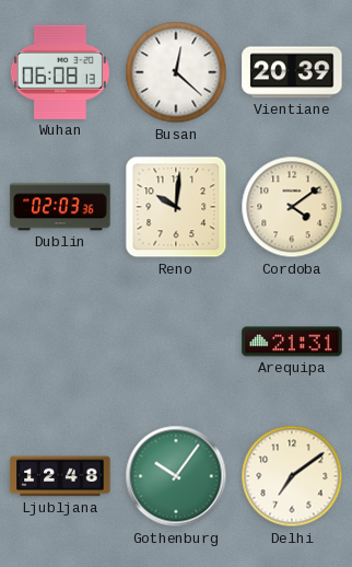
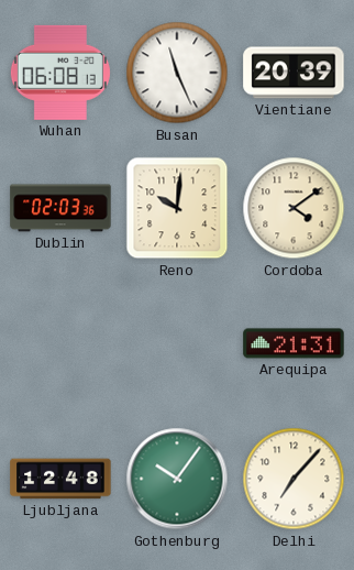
Busan: 12:22 -> 11:26 (177, 73)
Delhi: 7:09 -> 7:07 (294, 479)
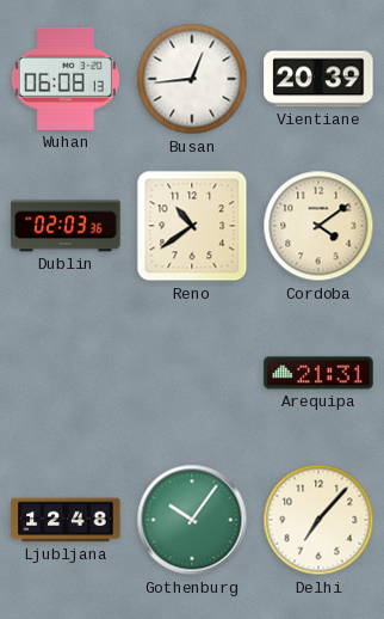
Busan: 11:26 -> 12:44 (192, 79)
Reno: 10:01 -> 10:39 (192, 226)
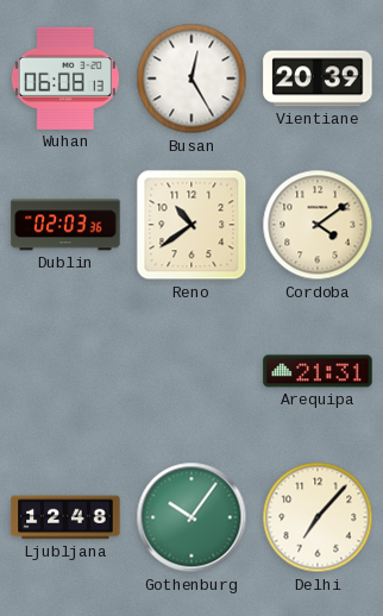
Busan: 12:44 -> 12:25 (191, 78)
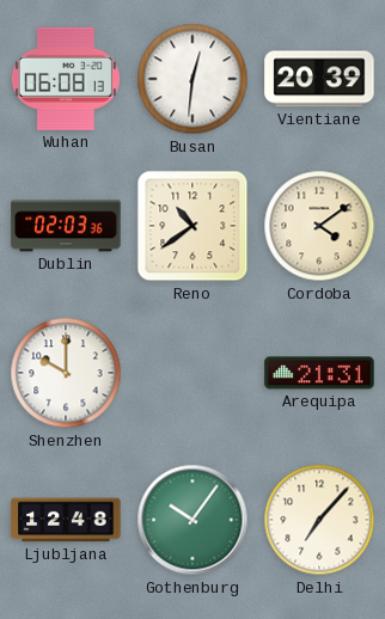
Busan: 12:25 -> 12:31 (192, 79)
Shenzhen: none -> 10:00 (66, 373)
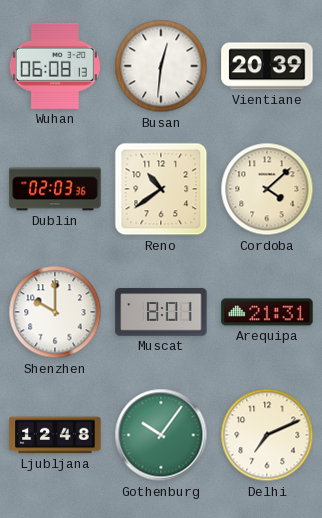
Cordoba: 4:09 -> 4:08 (267, 189)
Muscat: none -> 8:01 (161, 312)
Delhi: 7:07 -> 7:11 (267, 435)
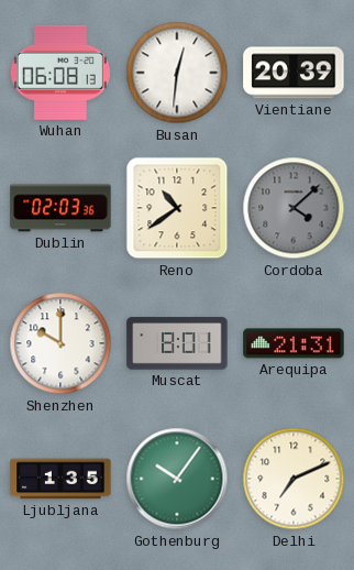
Cordoba dial: cream -> grey (294, 208)
Ljubljana: 12:48 -> 1:35 (60, 479)
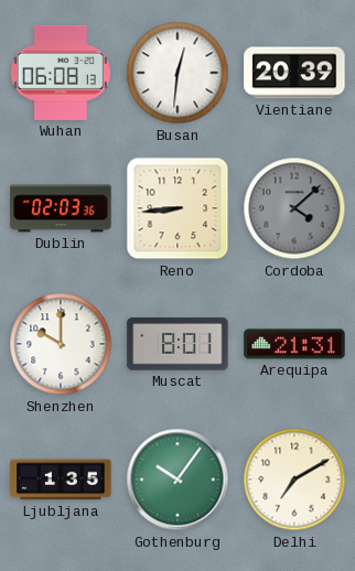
Reno: 10:39 -> 8:44 (177, 208)
Delhi: 7:11 -> 7:10 (294, 480)
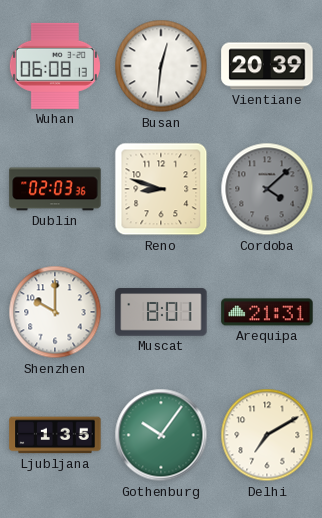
Reno: 8:44 -> 8:48 (161, 189)
